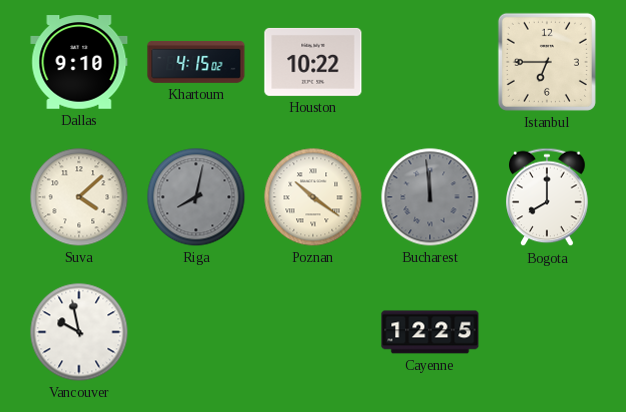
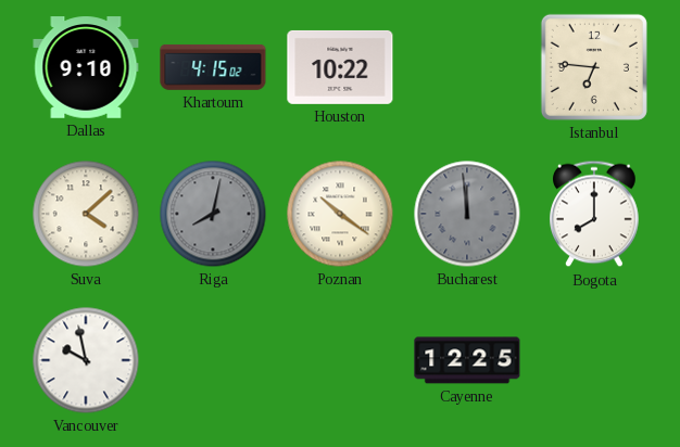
Istanbul: 6:45 -> 6:46 (594, 67)
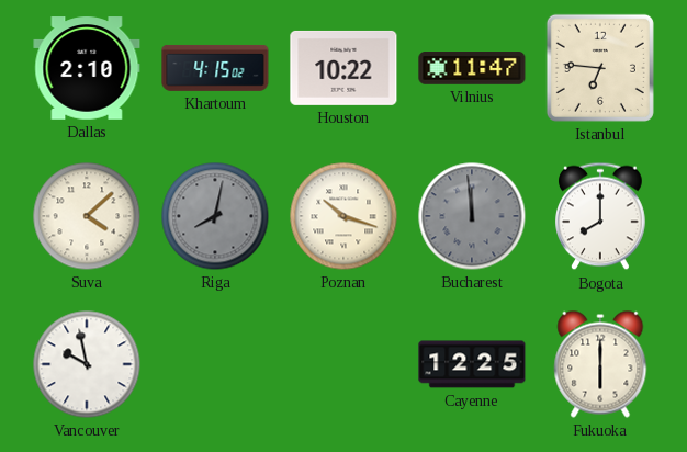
Dallas: 9:10 -> 2:10 (87, 68)
Vilnius: none -> 11:47 (472, 69)
Poznan: 10:21 -> 10:18 (344, 216)
Fukuoka: none -> 6:00 (600, 364)
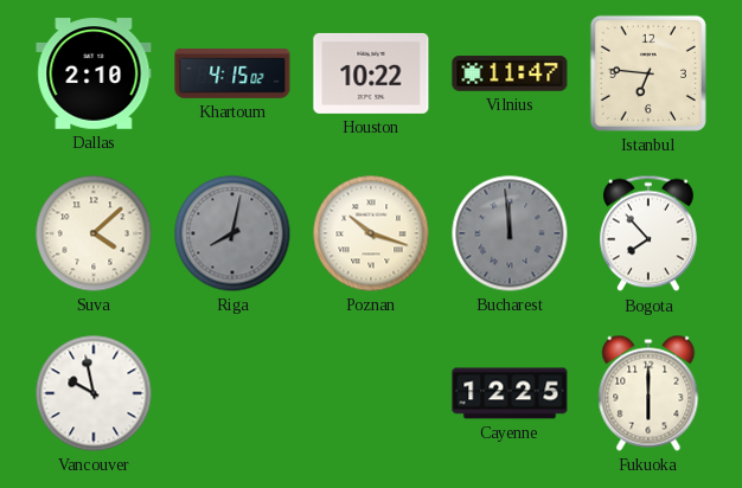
Bogota: 8:00 -> 7:53 (650, 233)
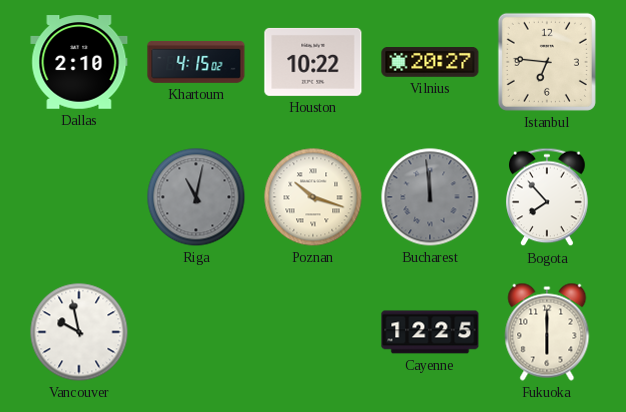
Vilnius: 11:47 -> 20:27 (430, 63)
Suva: 4:08 -> none (94, 233)
Riga: 8:02 -> 11:02 (196, 197)
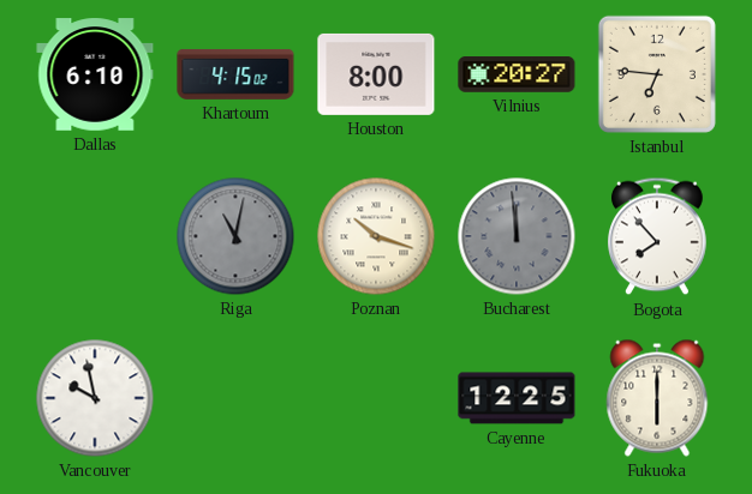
Dallas: 2:10 -> 6:10 (95, 74)
Houston: 10:22 -> 8:00 (376, 74)
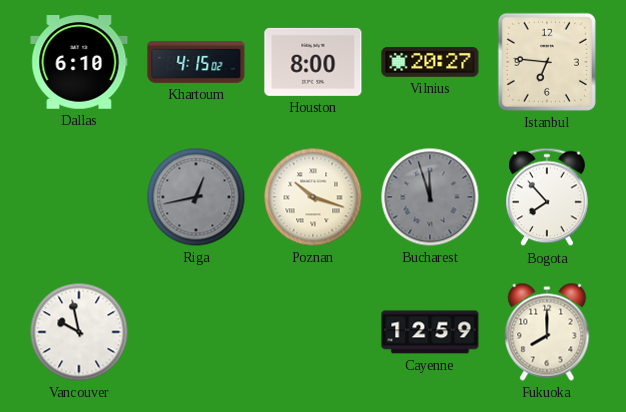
Riga: 11:02 -> 12:43 (196, 197)
Bucharest: 11:59 -> 11:57 (430, 197)
Cayenne: 12:25 -> 12:59 (430, 332)
Fukuoka: 6:00 -> 8:00 (547, 332)
